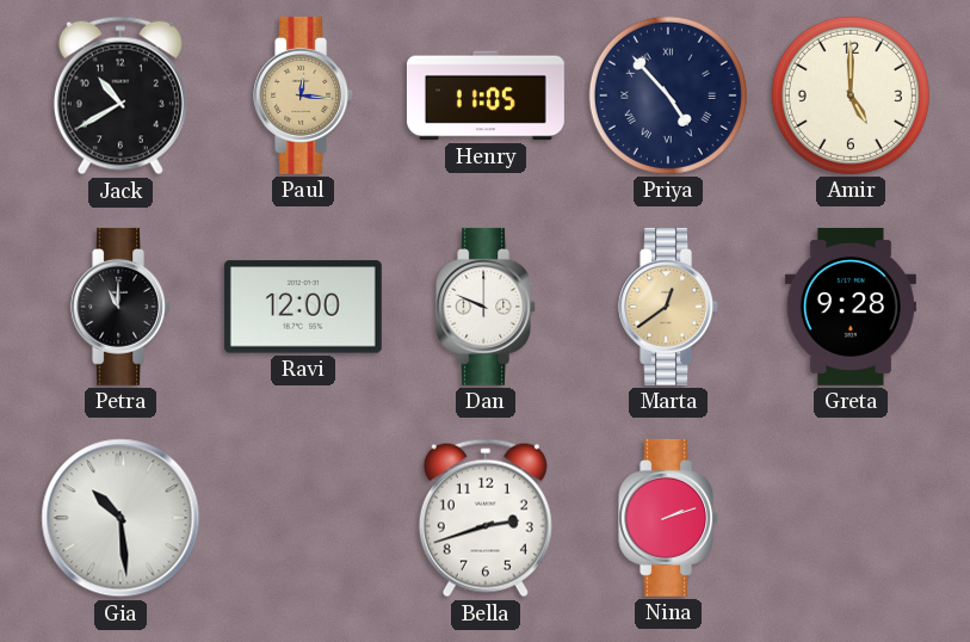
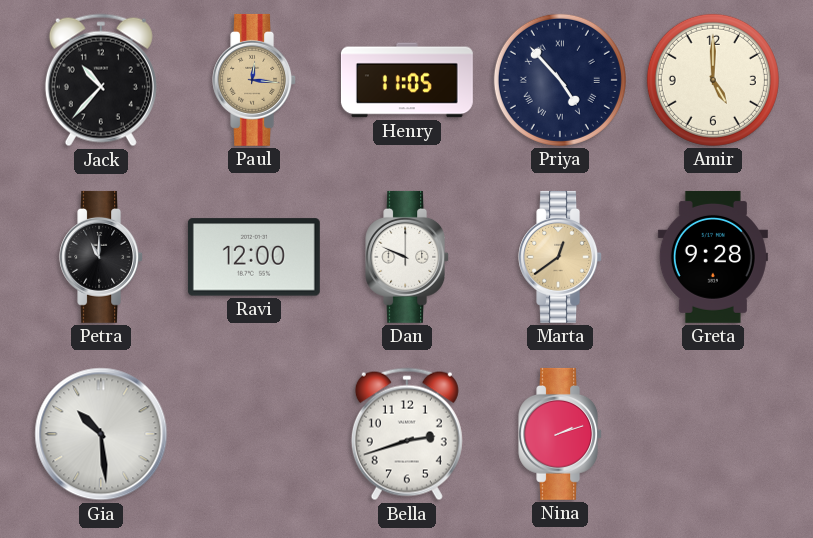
Jack: 10:40 -> 10:37 (101, 80)
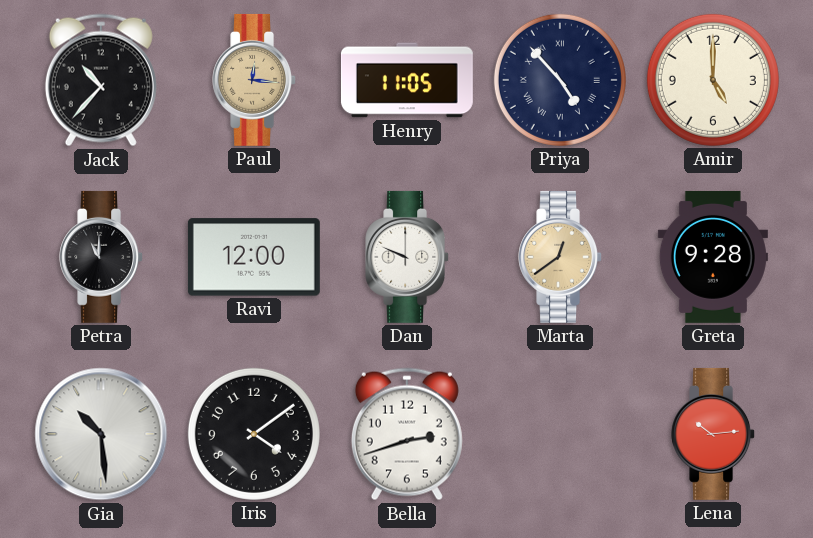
Iris: none -> 4:09 (254, 434)
Nina: 2:12 -> none (561, 434)
Lena: none -> 10:14 (714, 434)
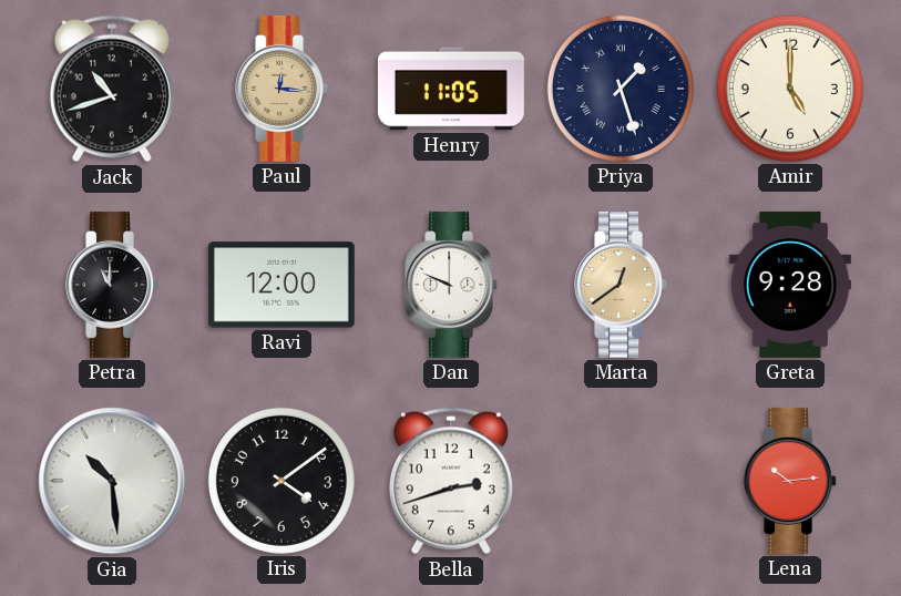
Jack: 10:37 -> 10:42 (112, 89)
Priya: 4:53 -> 1:27 (621, 89)
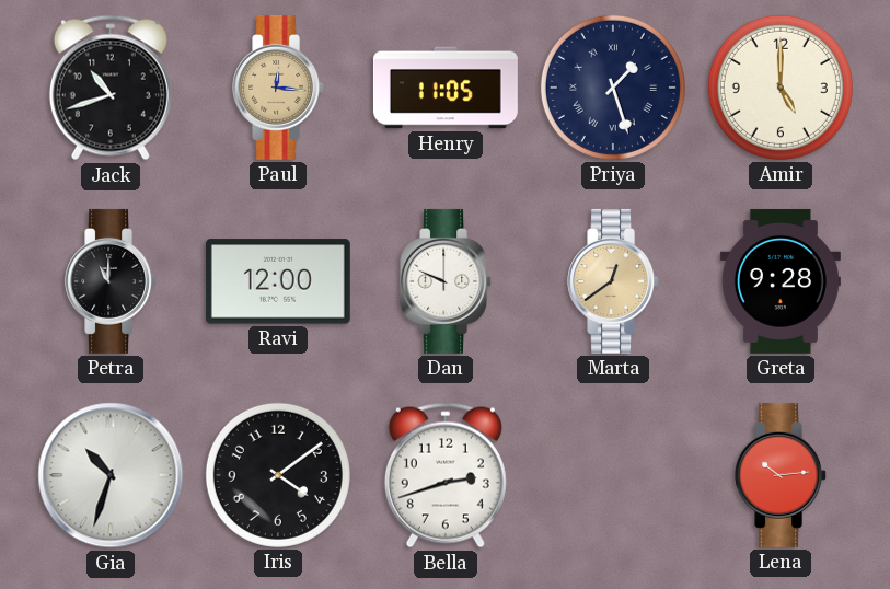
Gia: 10:29 -> 10:33 (111, 475)
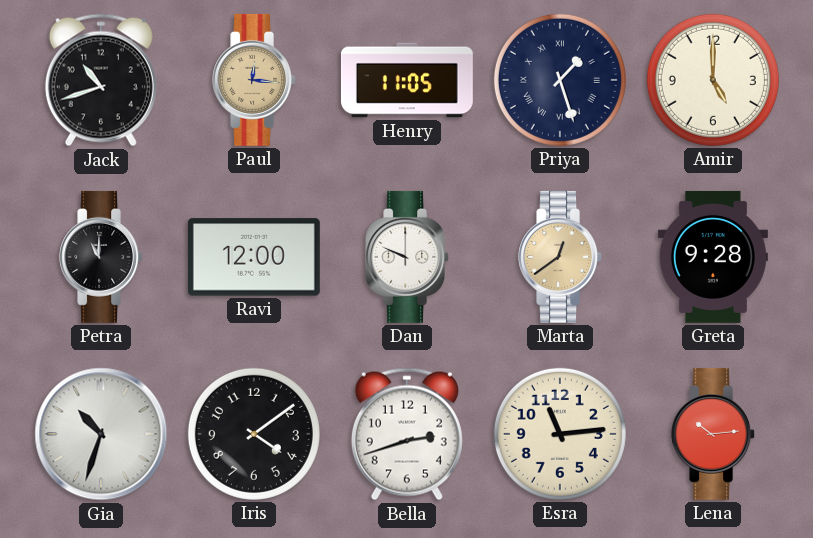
Esra: none -> 11:14 (560, 434)
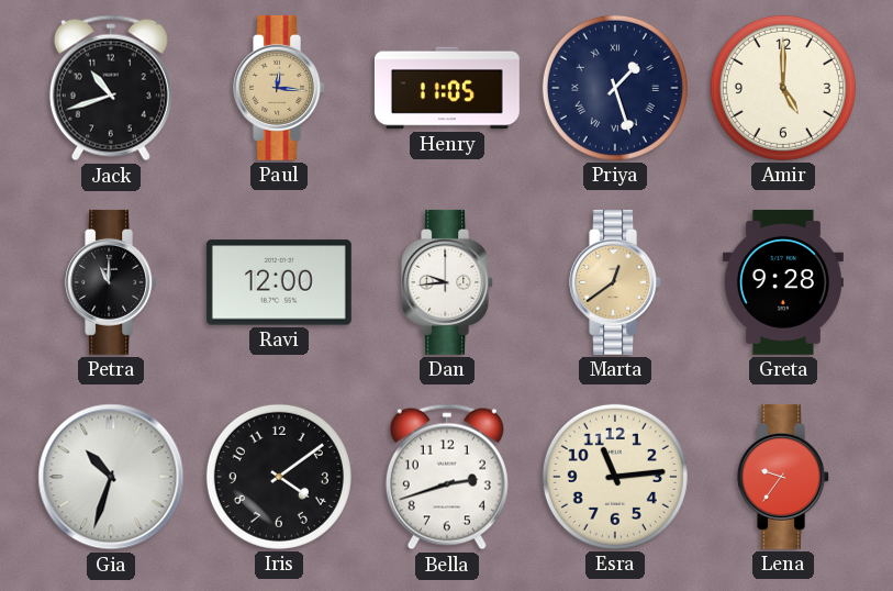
Dan: 9:49 -> 9:44 (448, 282)
Lena: 10:14 -> 9:36 (784, 477)
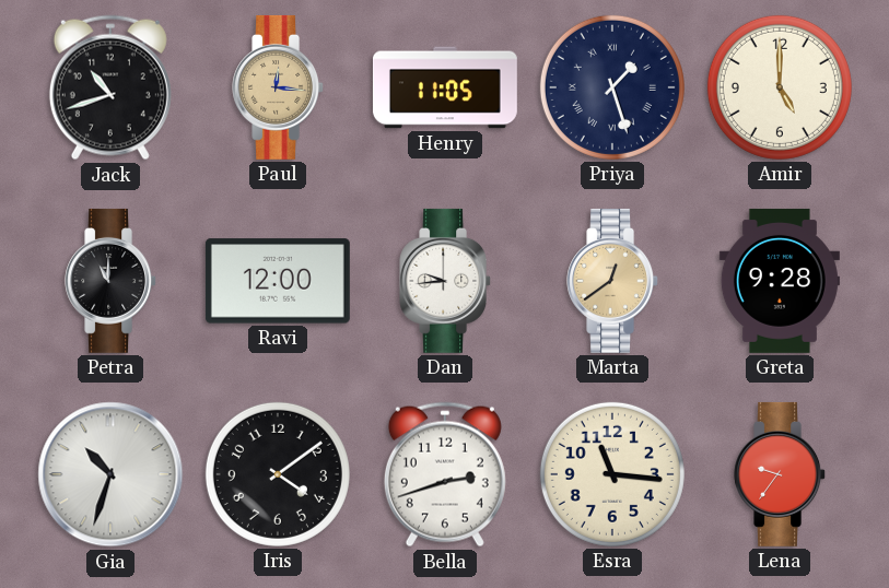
Esra: 11:14 -> 11:16 (612, 474)
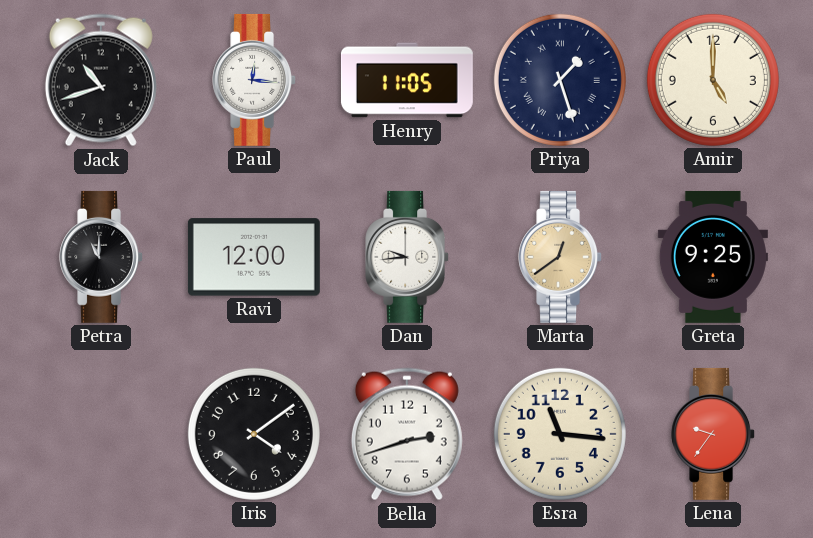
Paul dial: champagne -> white (255, 80)
Greta: 9:28 -> 9:25 (713, 257)
Gia: 10:33 -> none (110, 474)
